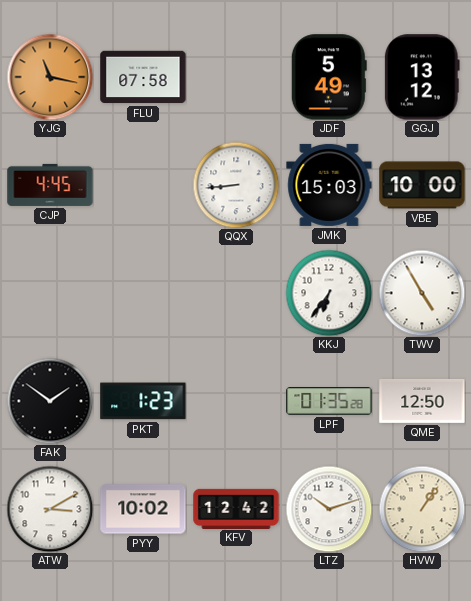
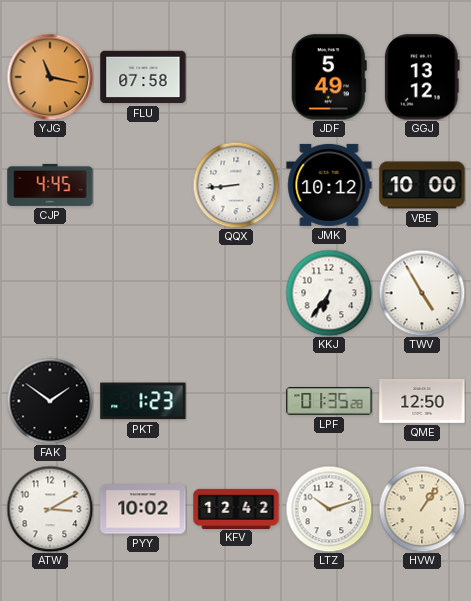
JMK: 15:03 -> 10:12 (329, 185)
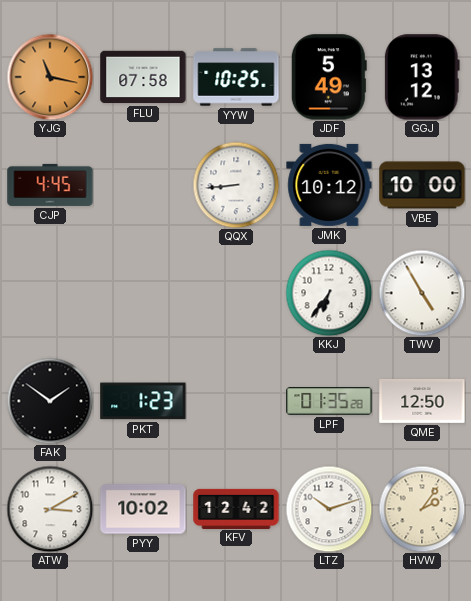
YYW: none -> 10:25 (236, 77)
HVW: 1:06 -> 2:06 (422, 509)
